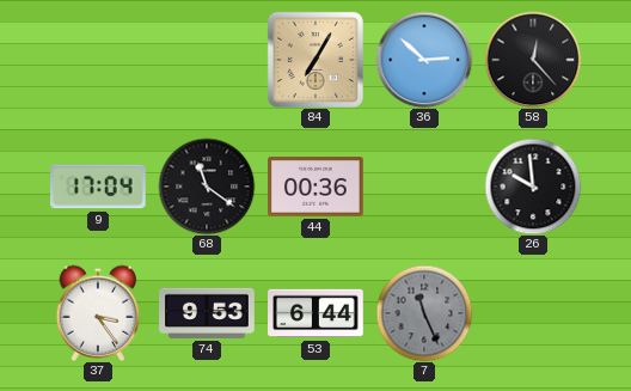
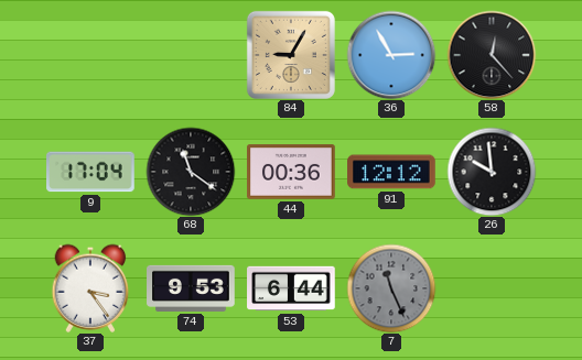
84: 7:05 -> 9:05 (291, 55)
36: 2:52 -> 2:55 (391, 55)
91: none -> 12:12 (391, 172)
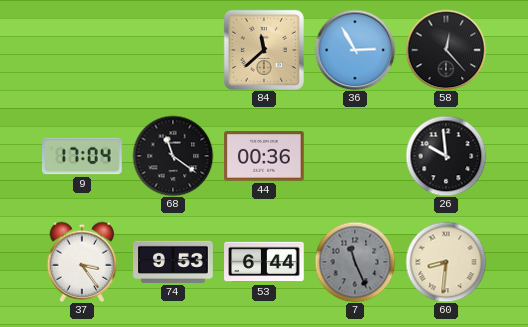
84: 9:05 -> 11:38 (264, 50)
91: 12:12 -> none (391, 172)
60: none -> 8:31 (446, 262)
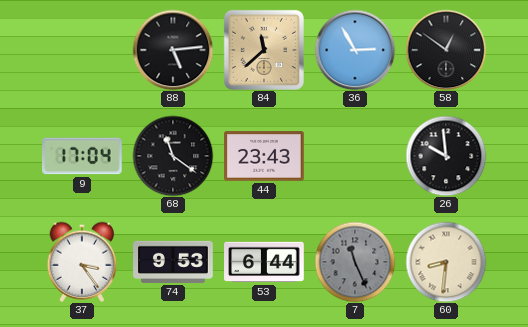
88: none -> 5:14 (173, 50)
58: 12:23 -> 12:51 (446, 50)
44: 00:36 -> 23:43 (264, 156)
